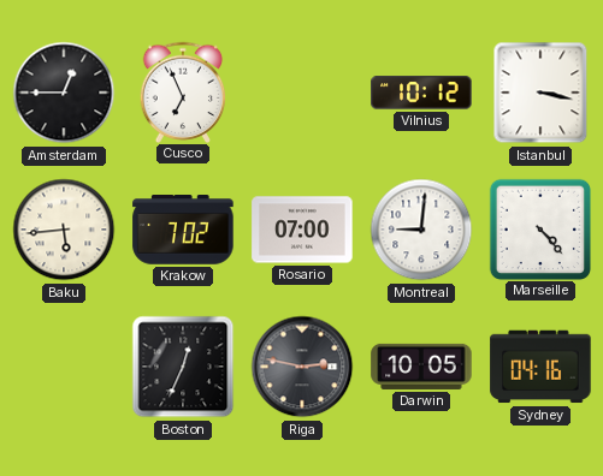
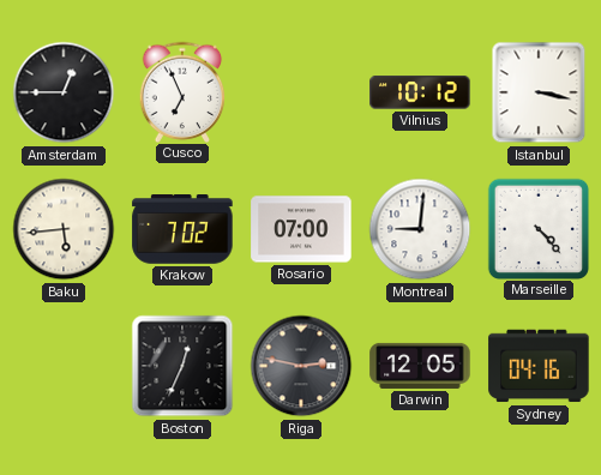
Darwin: 10:05 -> 12:05 (420, 366)
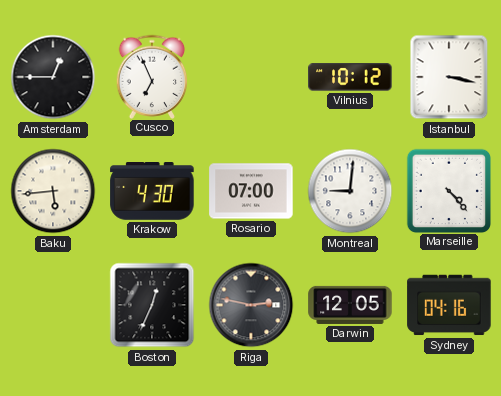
Krakow: 7:02 -> 4:30 (152, 192)
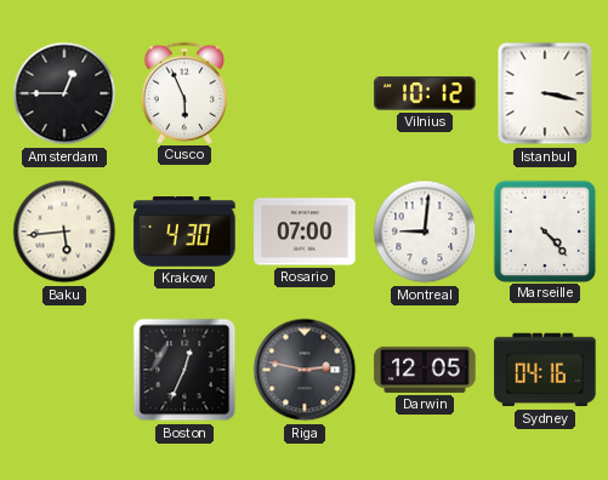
Cusco: 6:56 -> 5:56 (184, 92)
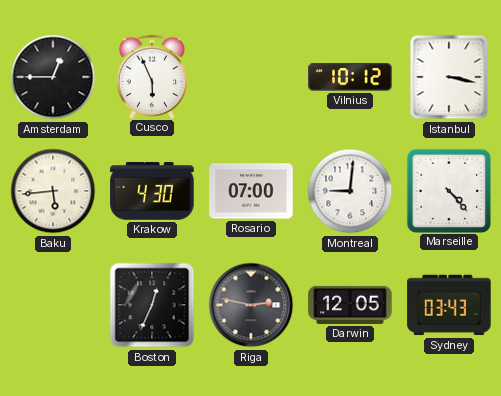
Sydney: 04:16 -> 03:43 (449, 305)
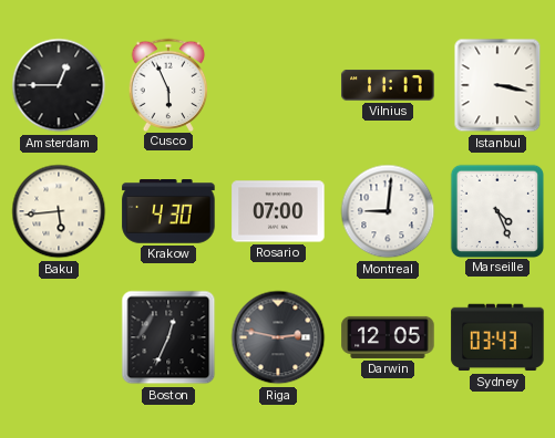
Vilnius: 10:12 -> 11:17 (388, 85)
Marseille: 4:23 -> 4:26 (496, 210)
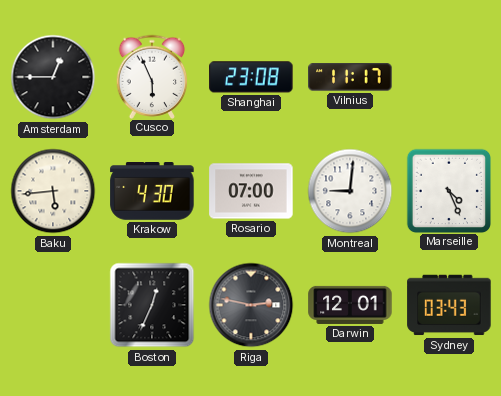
Shanghai: none -> 23:08 (251, 77)
Istanbul: 3:17 -> none (497, 85)
Darwin: 12:05 -> 12:01 (350, 305)
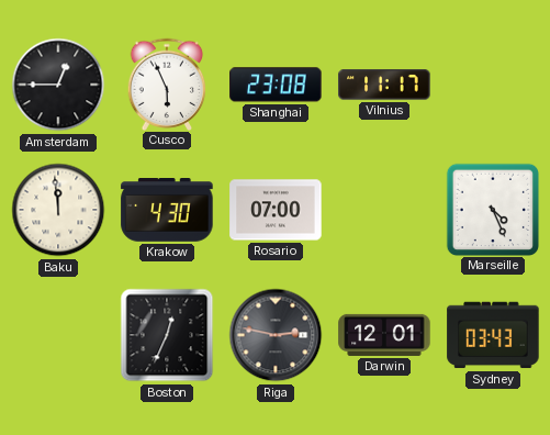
Baku: 5:44 -> 11:59 (58, 210)
Montreal: 9:01 -> none (350, 191)
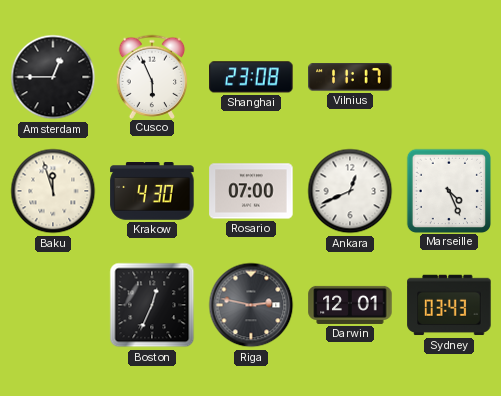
Baku: 11:59 -> 11:57 (53, 191)
Ankara: none -> 12:41 (350, 191)
